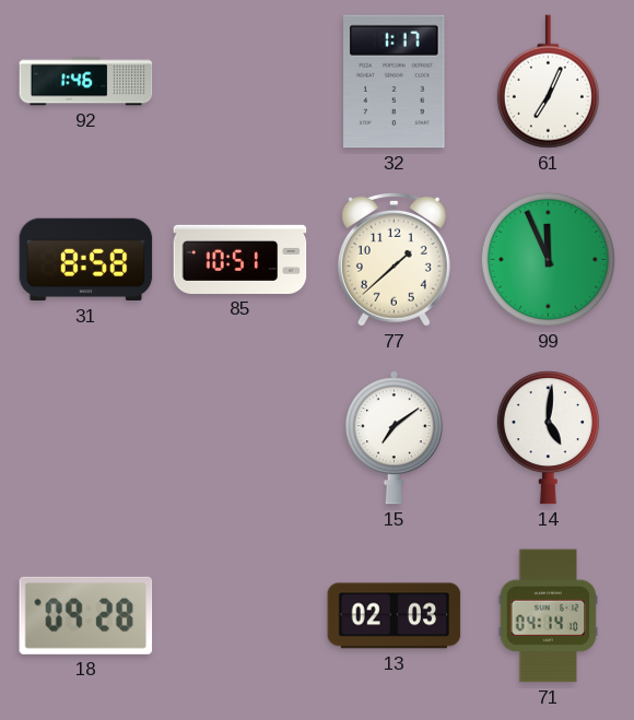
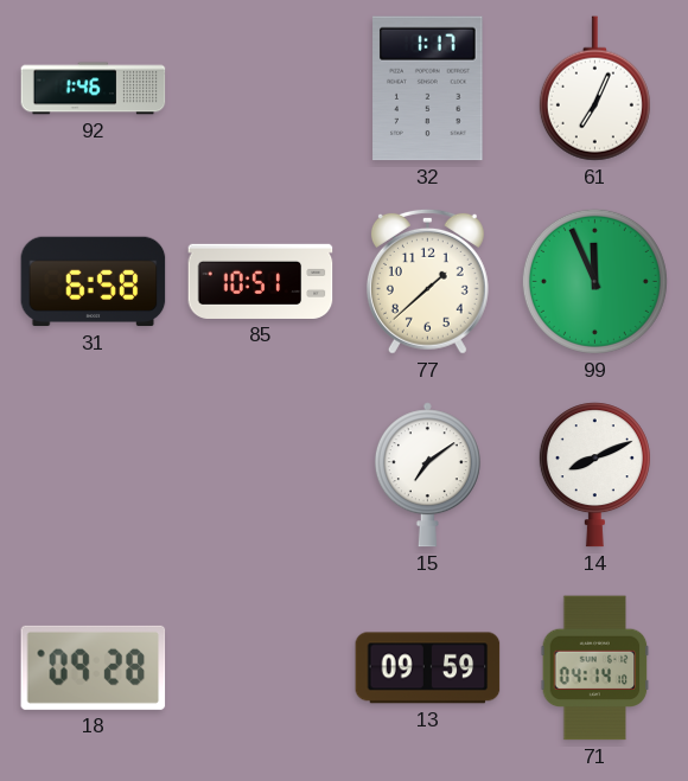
31: 8:58 -> 6:58 (94, 282)
14: 5:01 -> 8:11 (594, 475)
13: 02:03 -> 09:59 (428, 668)
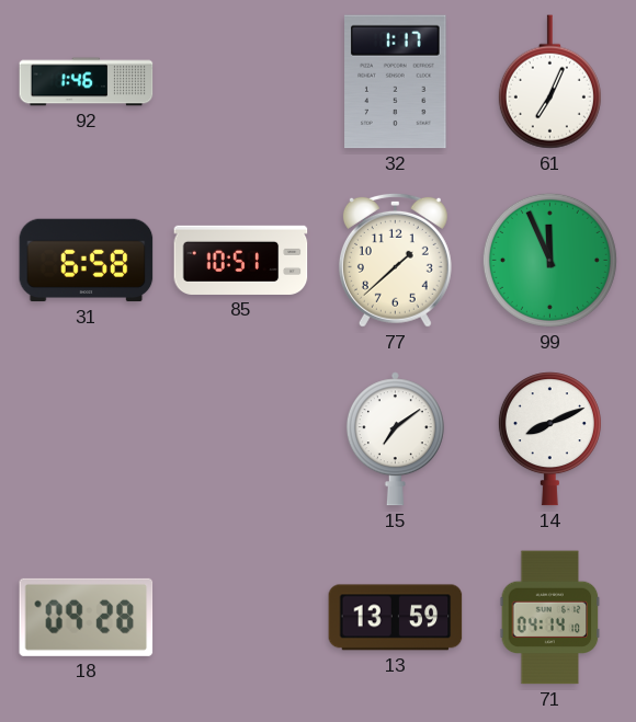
13: 09:59 -> 13:59 (396, 618)
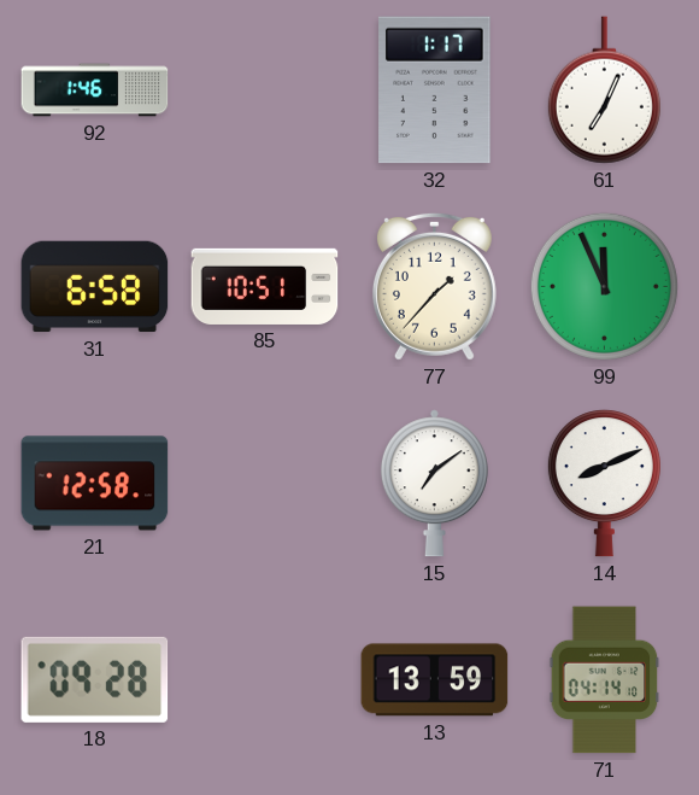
77: 1:38 -> 1:37 (434, 286)
21: none -> 12:58 (95, 484)
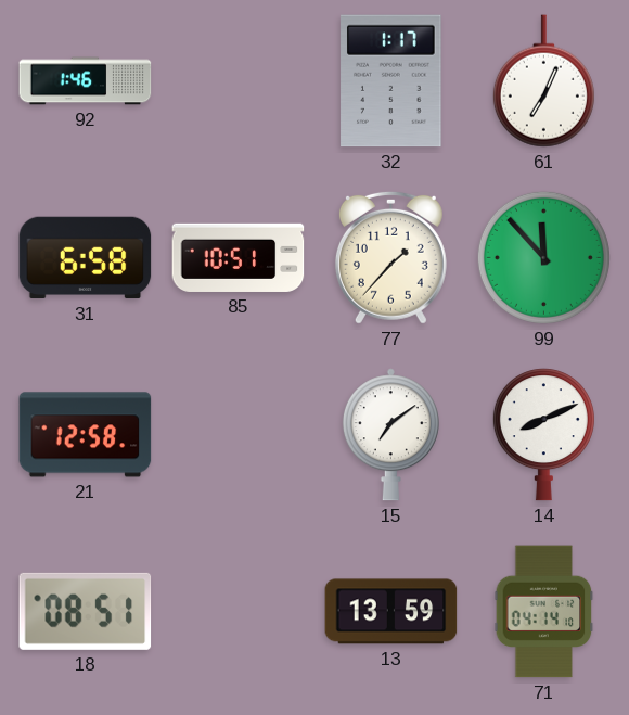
99: 11:56 -> 11:53 (543, 257)
18: 09:28 -> 08:51 (86, 611)
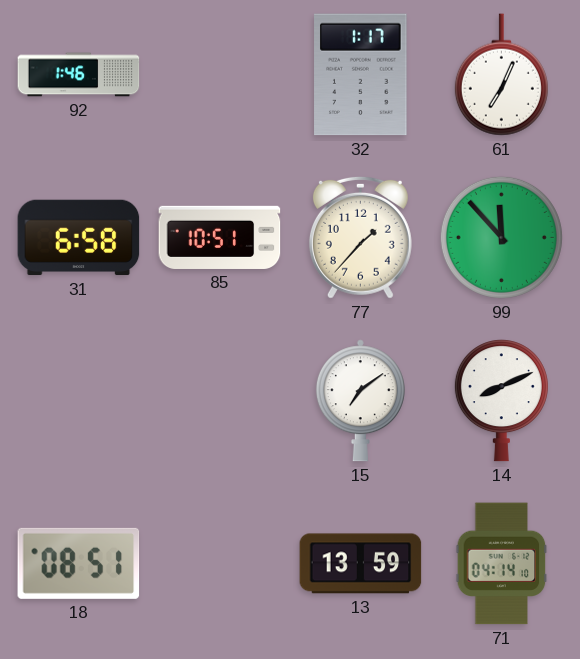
21: 12:58 -> none (86, 435)
